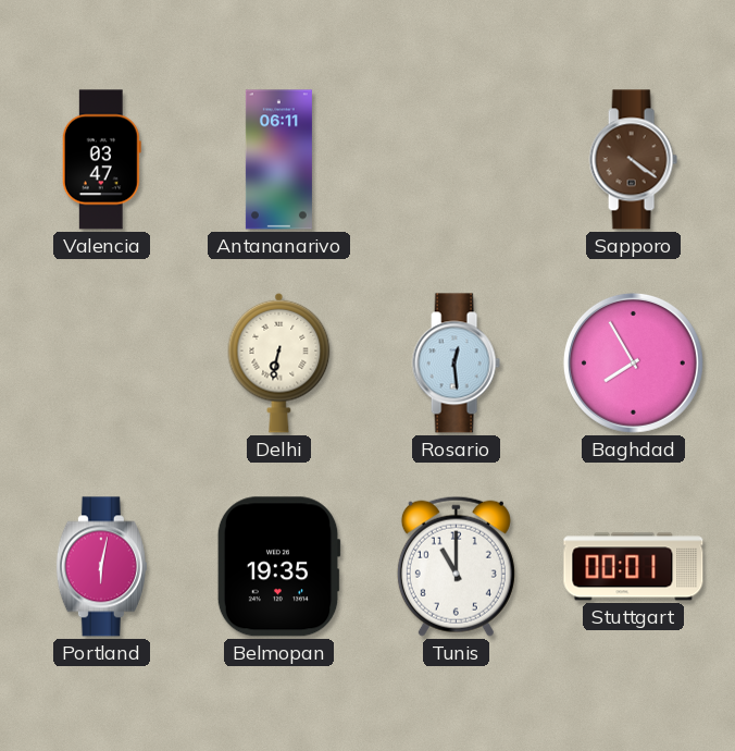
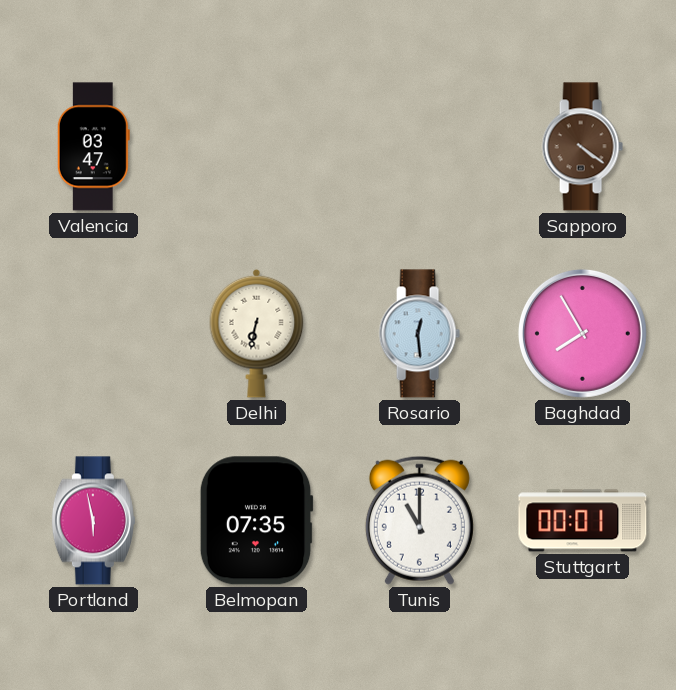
Antananarivo: 06:11 -> none (278, 160)
Portland: 6:02 -> 5:58 (93, 521)
Belmopan: 19:35 -> 07:35 (256, 521)
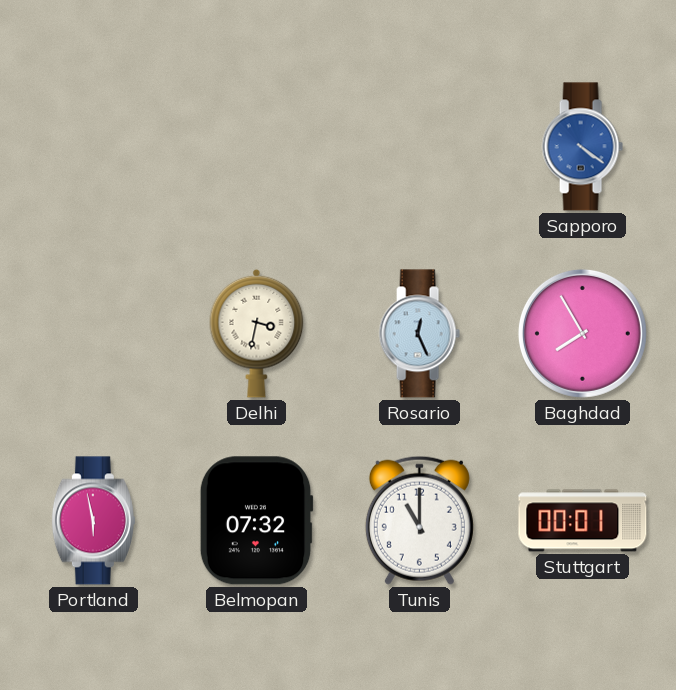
Valencia: 03:47 -> none (93, 147)
Sapporo dial: brown -> blue (582, 147)
Delhi: 6:32 -> 3:32 (257, 333)
Rosario: 12:29 -> 12:26 (419, 334)
Belmopan: 07:35 -> 07:32 (256, 521)
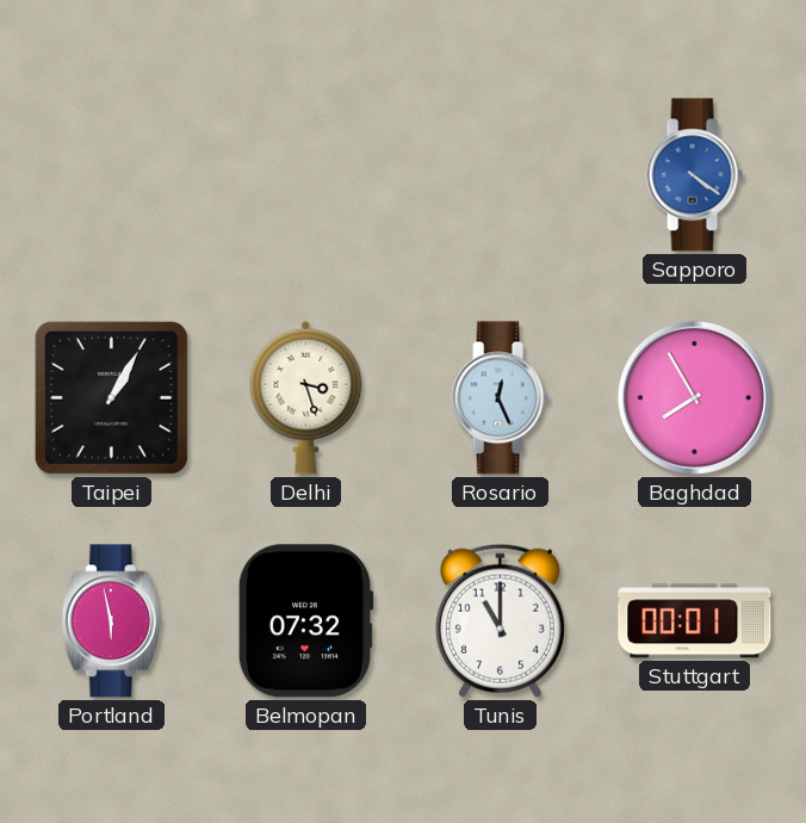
Taipei: none -> 1:05 (111, 397)
Delhi: 3:32 -> 3:27 (306, 397)
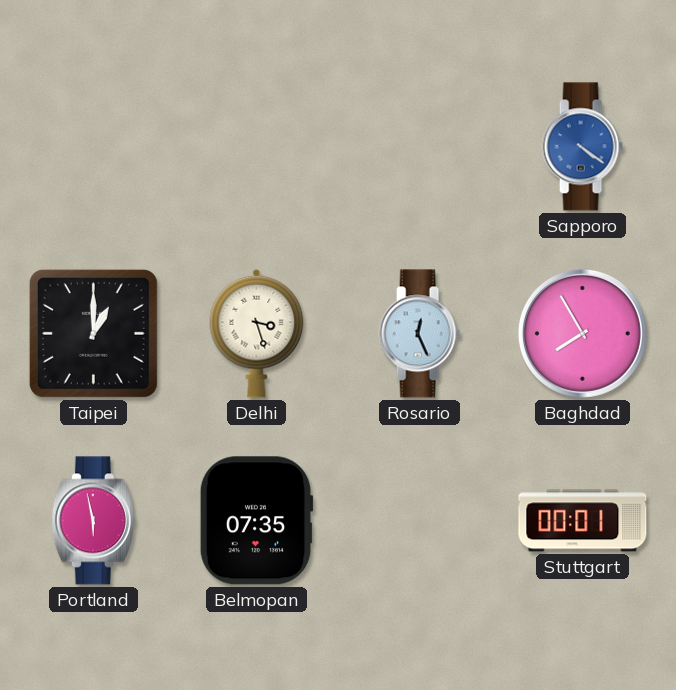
Taipei: 1:05 -> 1:00 (93, 333)
Belmopan: 07:32 -> 07:35 (256, 521)
Tunis: 11:00 -> none (500, 620)
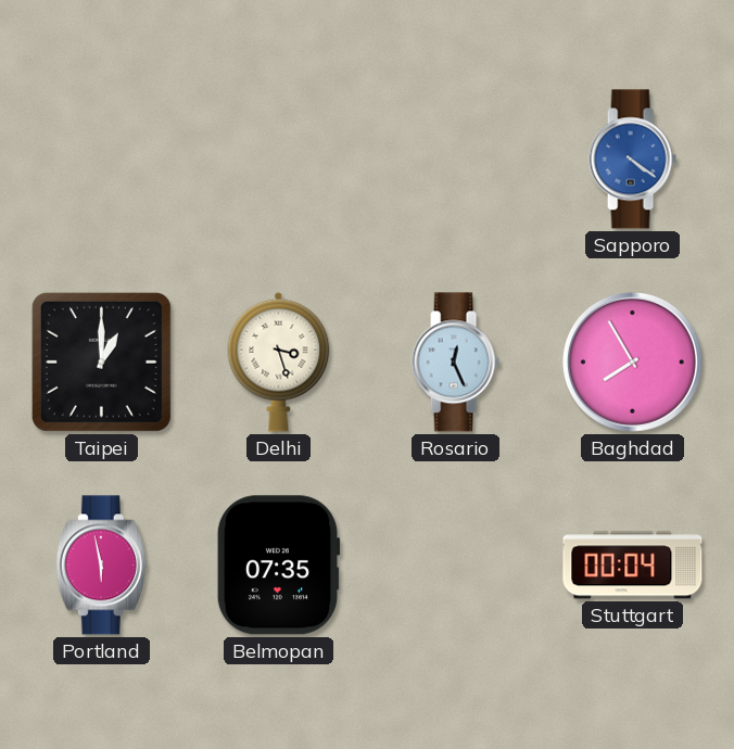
Stuttgart: 00:01 -> 00:04 (633, 566)
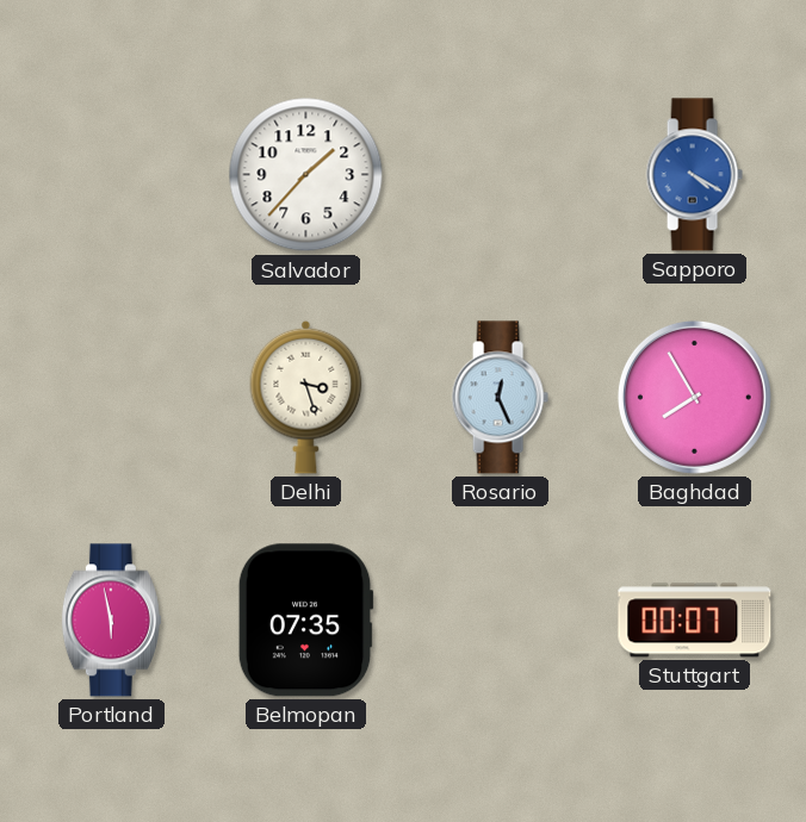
Salvador: none -> 1:37 (306, 175)
Sapporo: 4:21 -> 4:20 (694, 175)
Taipei: 1:00 -> none (101, 361)
Stuttgart: 00:04 -> 00:07 (695, 621)
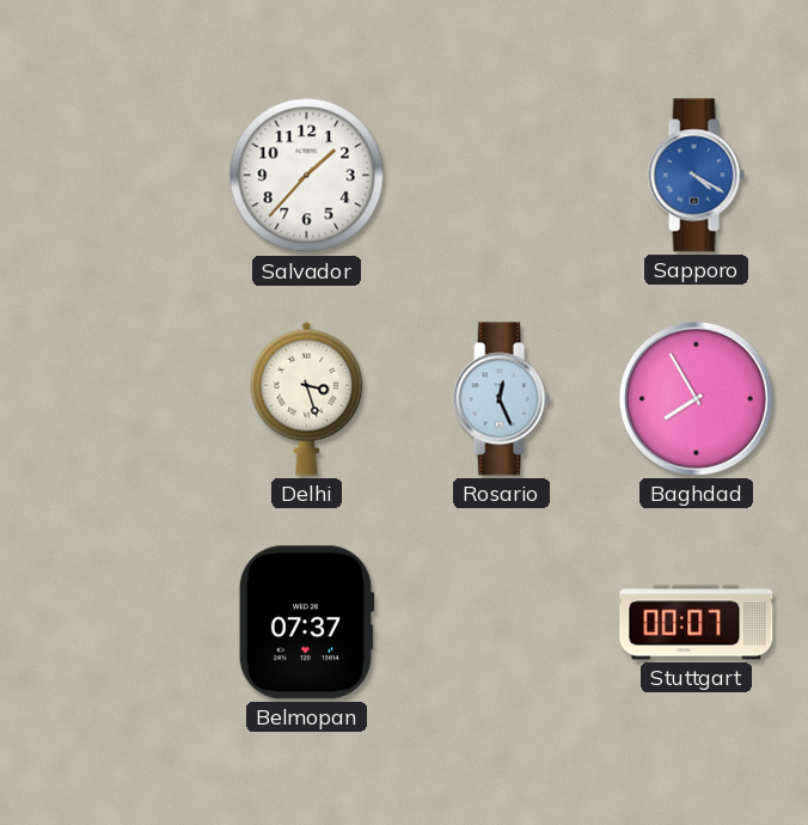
Portland: 5:58 -> none (111, 621)
Belmopan: 07:35 -> 07:37 (306, 623)
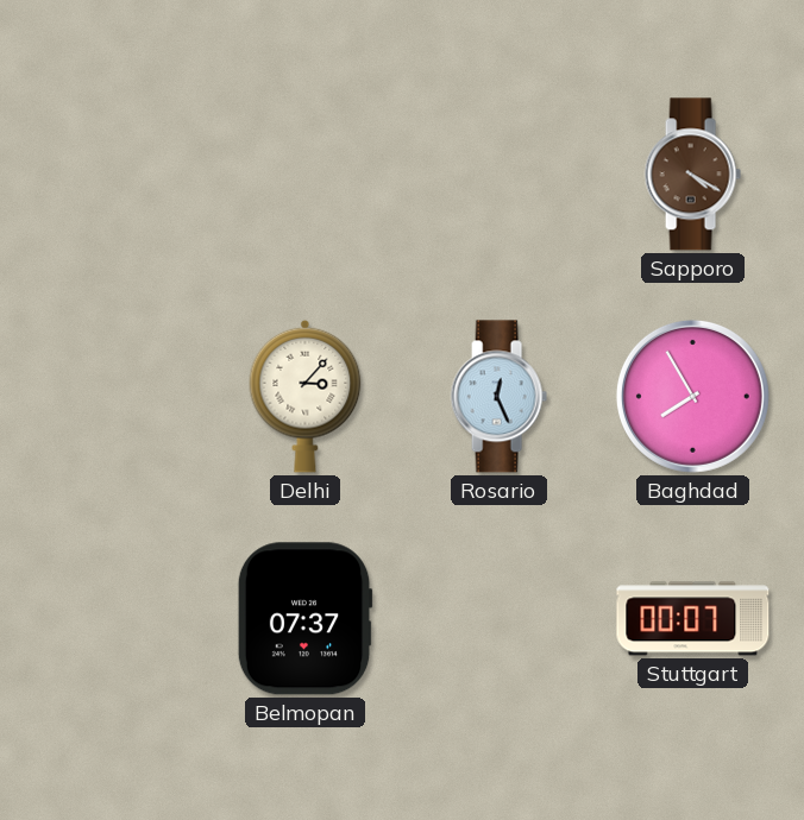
Salvador: 1:37 -> none (307, 176)
Sapporo dial: blue -> brown (692, 175)
Delhi: 3:27 -> 3:07 (306, 396)
